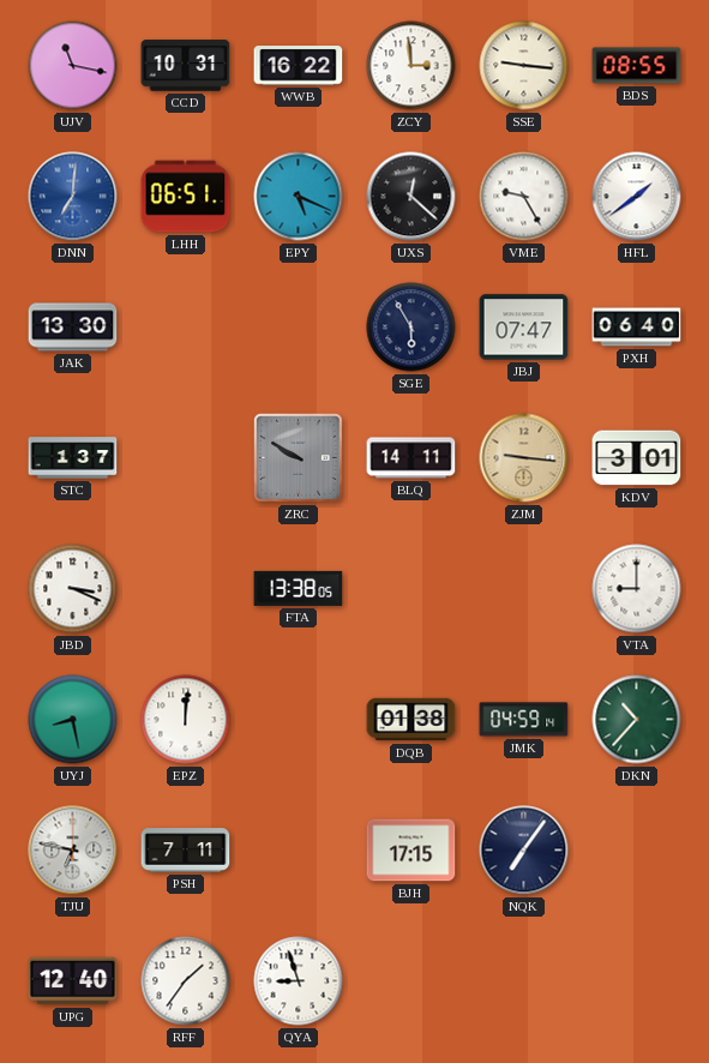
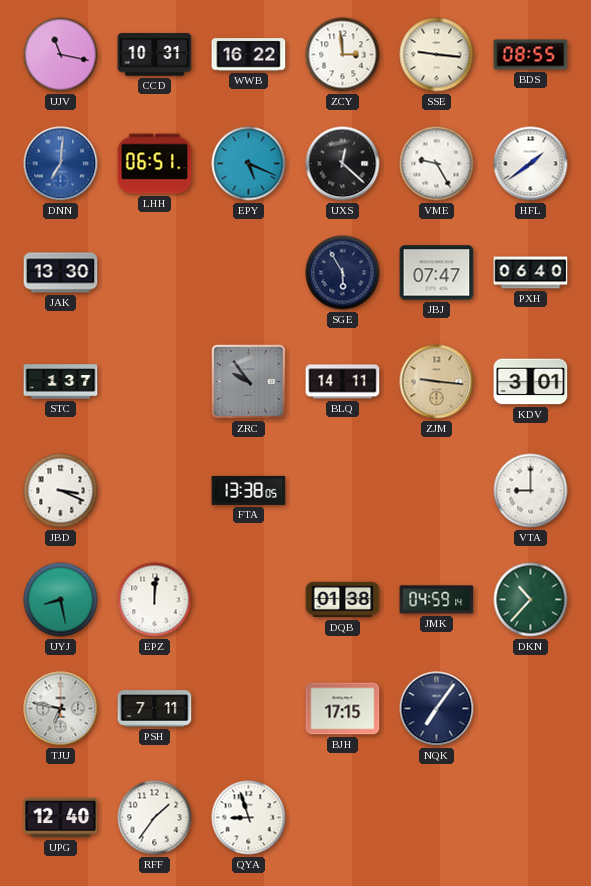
ZRC: 9:50 -> 9:54 (249, 382)
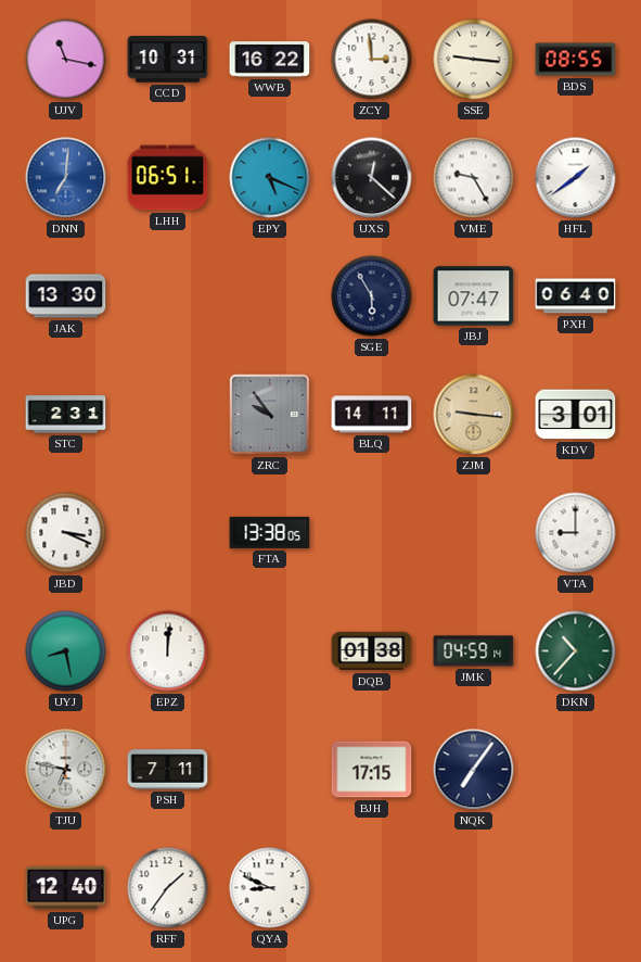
STC: 1:37 -> 2:31 (66, 415)
QYA: 8:57 -> 8:49 (270, 888)
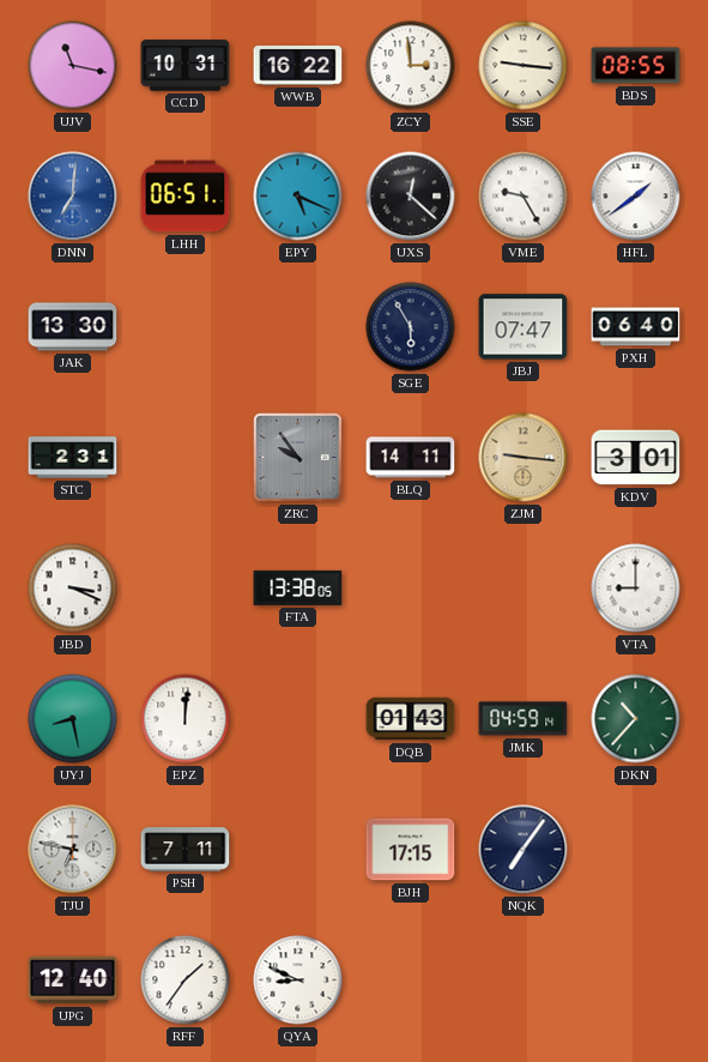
DQB: 01:38 -> 01:43 (411, 719)
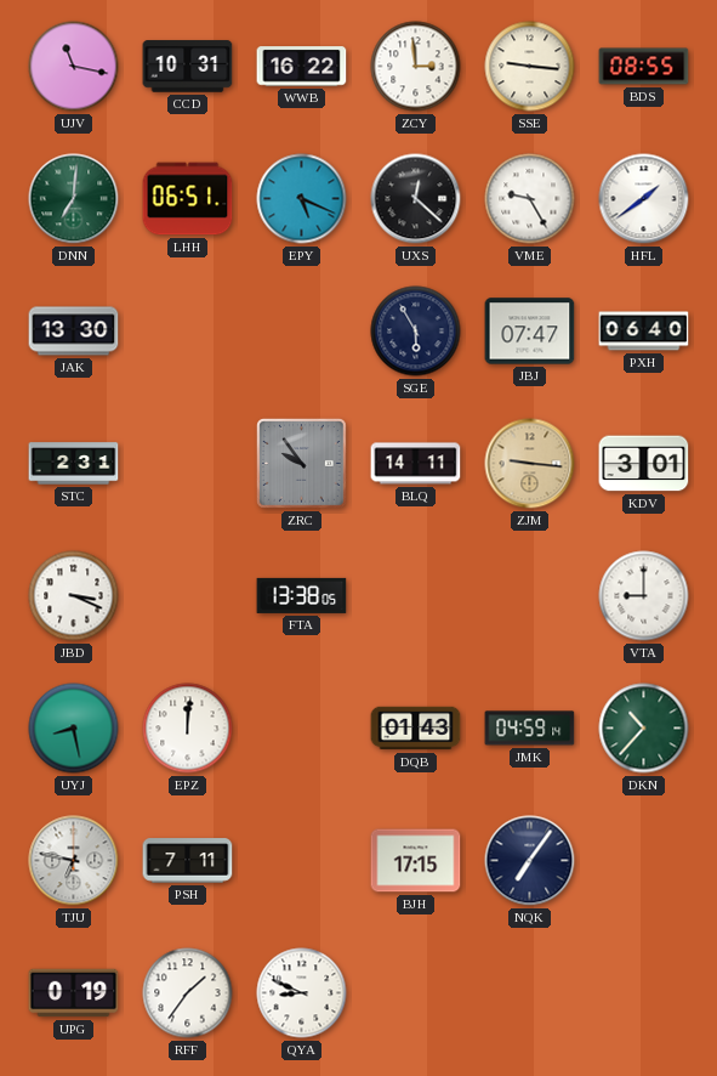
DNN dial: blue -> green (74, 199)
UPG: 12:40 -> 0:19 (74, 993)
